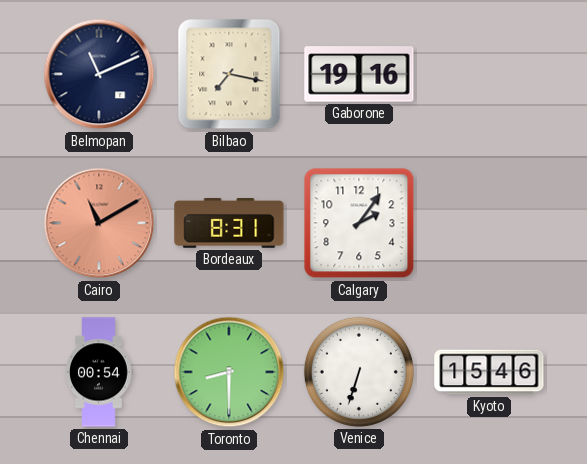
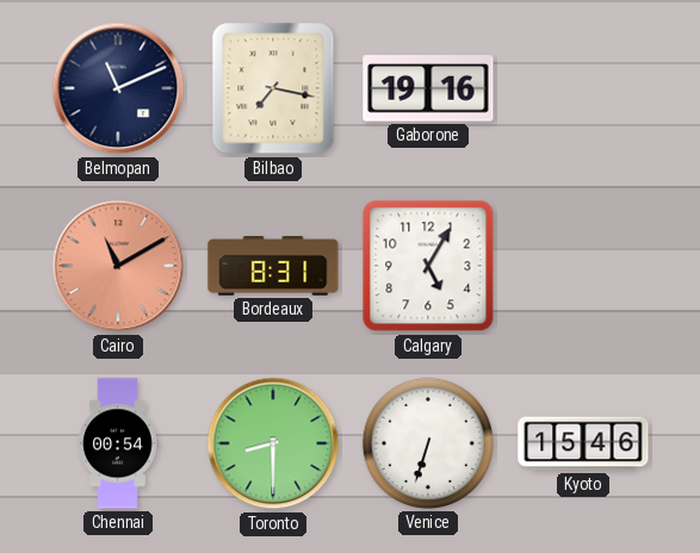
Calgary: 2:06 -> 5:05 (428, 266)
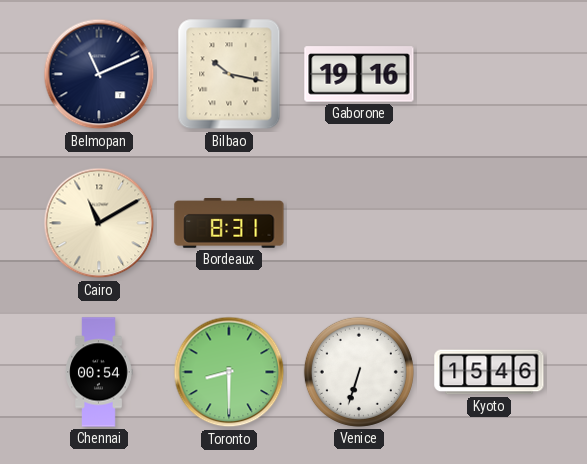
Bilbao: 7:17 -> 10:17 (229, 74)
Cairo dial: salmon -> cream (99, 223)
Calgary: 5:05 -> none (428, 266)
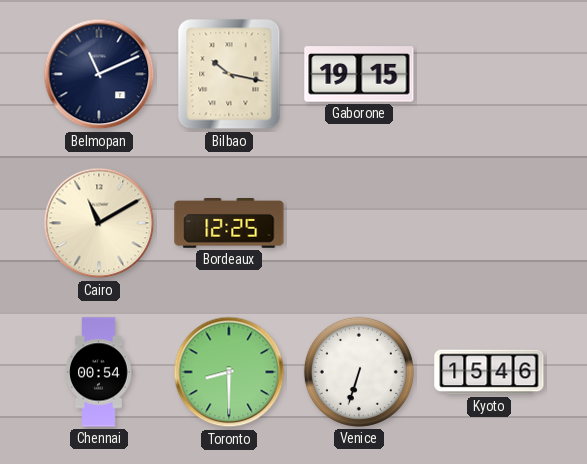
Gaborone: 19:16 -> 19:15 (359, 74)
Bordeaux: 8:31 -> 12:25 (229, 224)
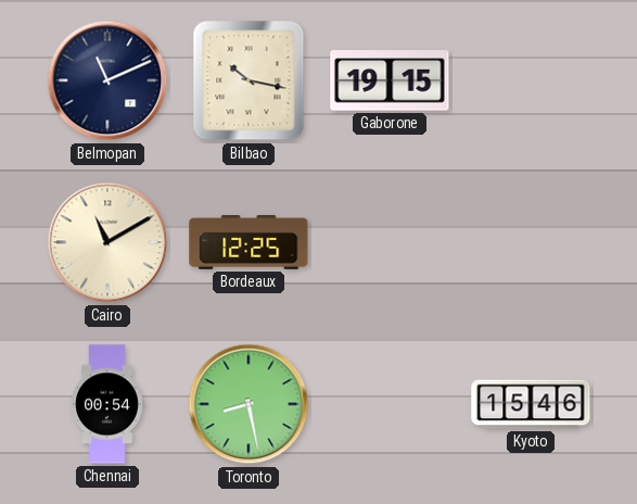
Toronto: 8:30 -> 8:28 (249, 404)
Venice: 6:33 -> none (359, 372)
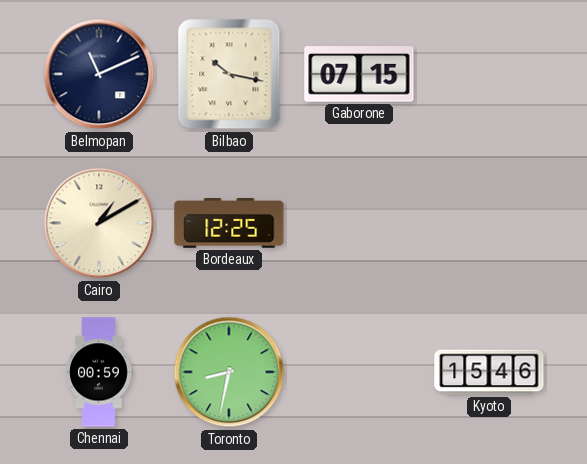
Gaborone: 19:15 -> 07:15 (359, 74)
Cairo: 11:10 -> 1:10 (99, 223)
Chennai: 00:54 -> 00:59 (99, 372)
Toronto: 8:28 -> 8:32 (229, 372)
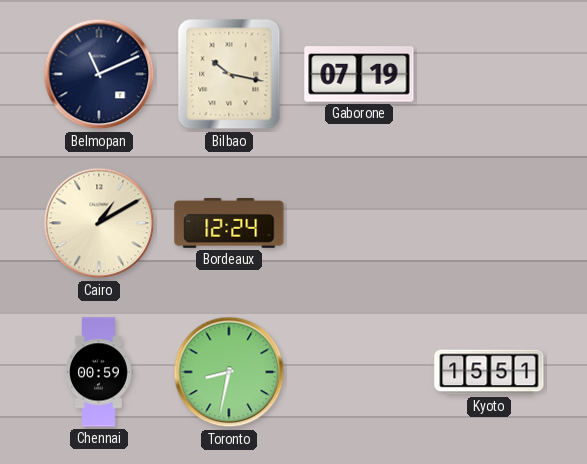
Gaborone: 07:15 -> 07:19 (359, 74)
Bordeaux: 12:25 -> 12:24 (229, 224)
Kyoto: 15:46 -> 15:51 (489, 372)
